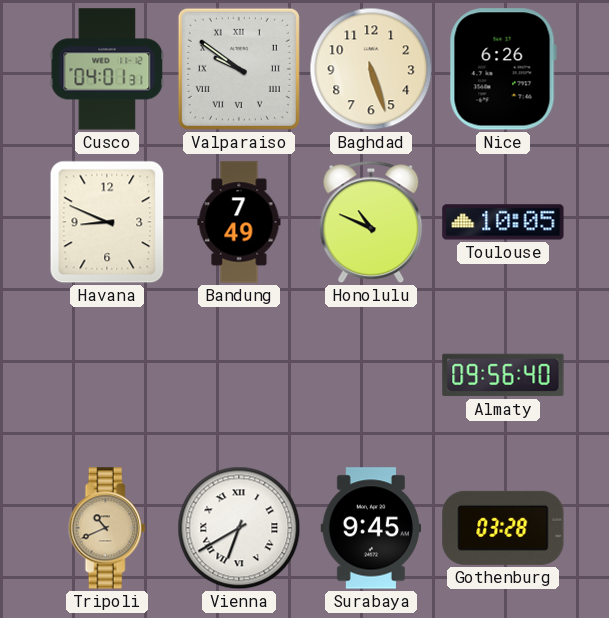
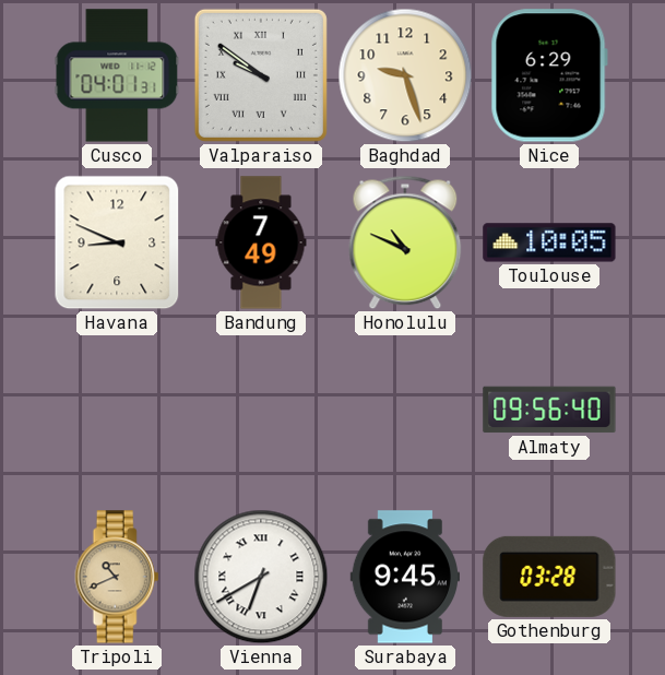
Baghdad: 5:27 -> 9:27 (405, 75)
Nice: 6:26 -> 6:29 (549, 75)
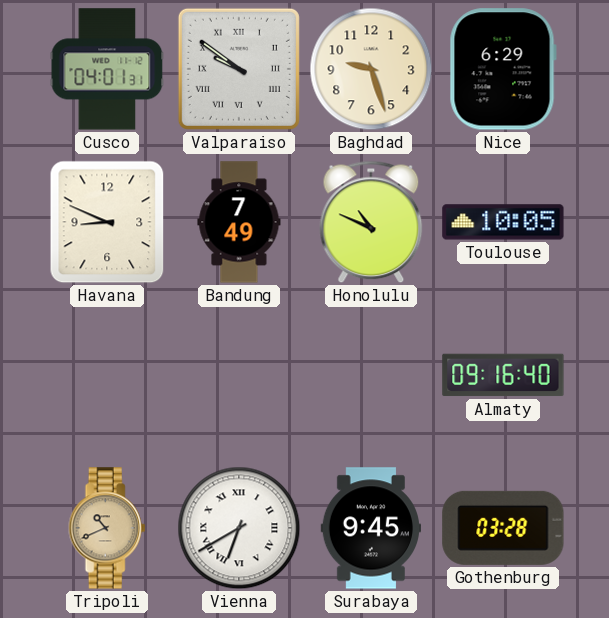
Almaty: 09:56 -> 09:16 (503, 375)
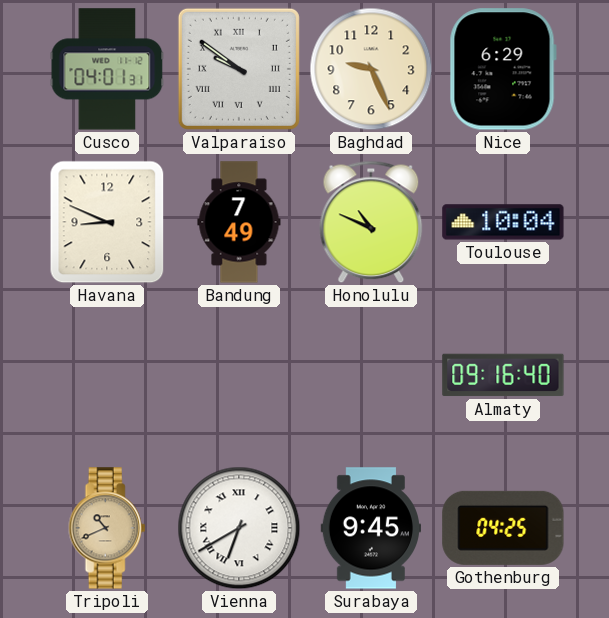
Baghdad: 9:27 -> 9:26 (371, 69)
Toulouse: 10:05 -> 10:04 (503, 222)
Gothenburg: 03:28 -> 04:25 (503, 528)
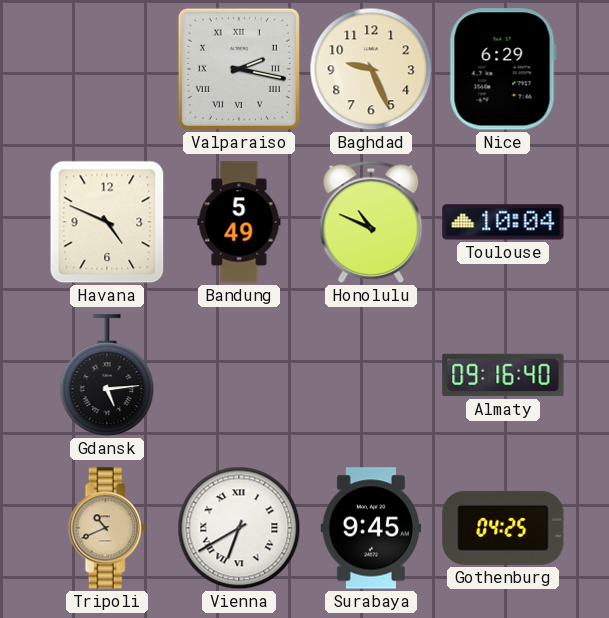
Cusco: 04:01 -> none (107, 69)
Valparaiso: 9:51 -> 2:17 (239, 69)
Havana: 8:49 -> 4:49 (107, 222)
Bandung: 7:49 -> 5:49 (239, 222)
Gdansk: none -> 5:14 (107, 376)
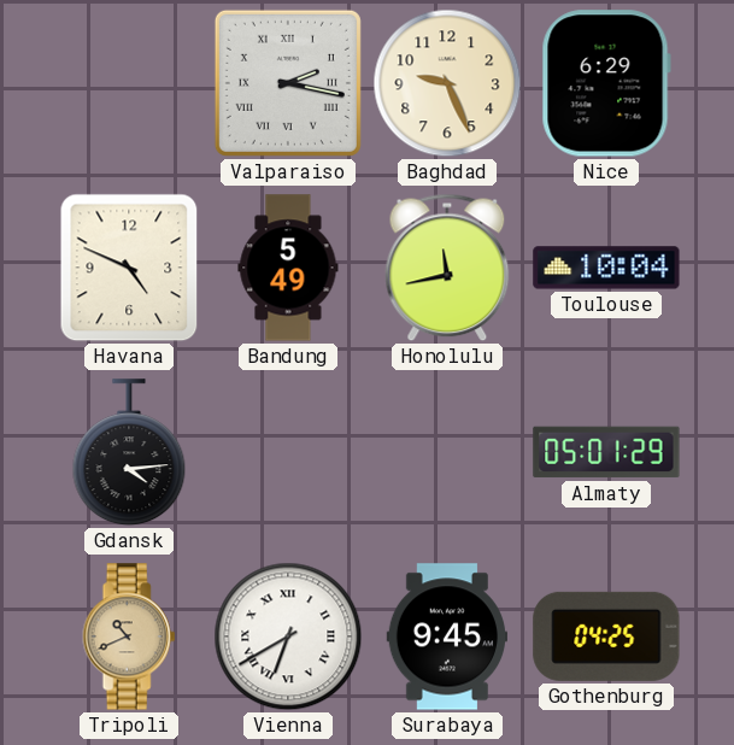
Honolulu: 10:49 -> 11:43 (447, 268)
Gdansk: 5:14 -> 4:14 (129, 453)
Almaty: 09:16 -> 05:01 (606, 452)
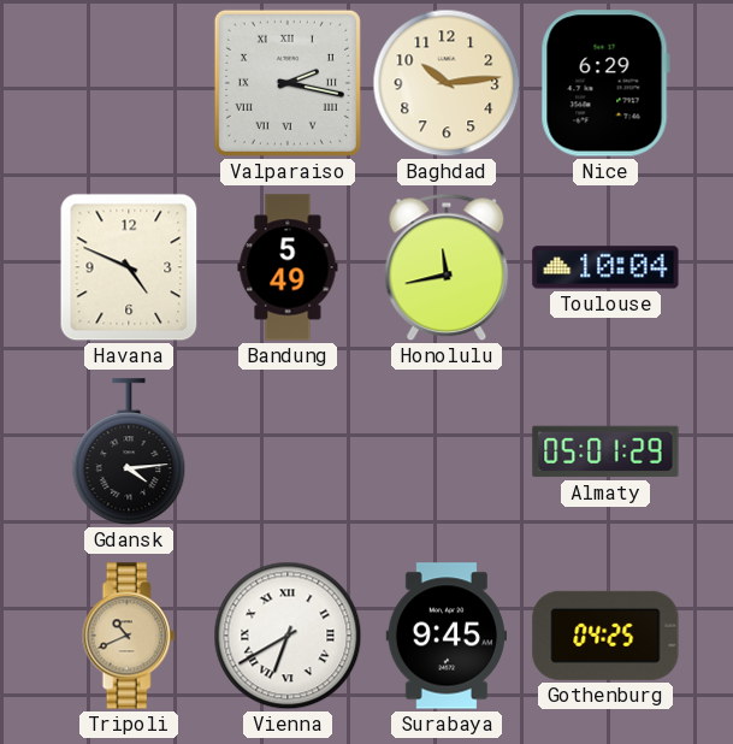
Baghdad: 9:26 -> 10:14 (447, 83)
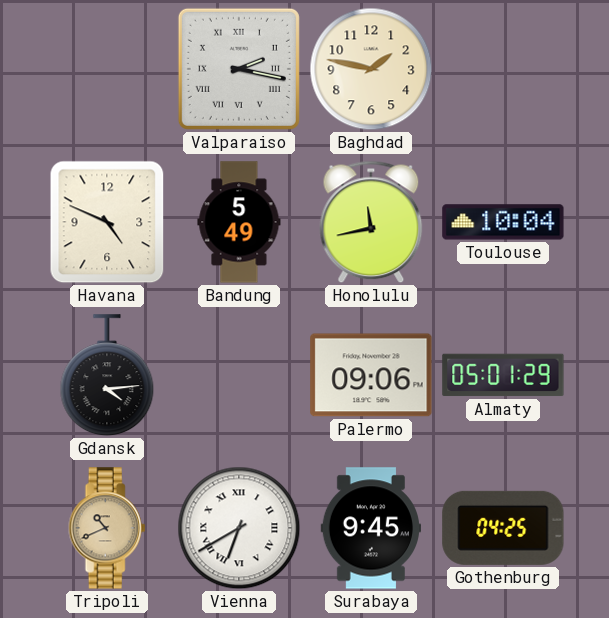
Baghdad: 10:14 -> 1:47 (371, 69)
Nice: 6:29 -> none (605, 83)
Palermo: none -> 09:06 (371, 375)
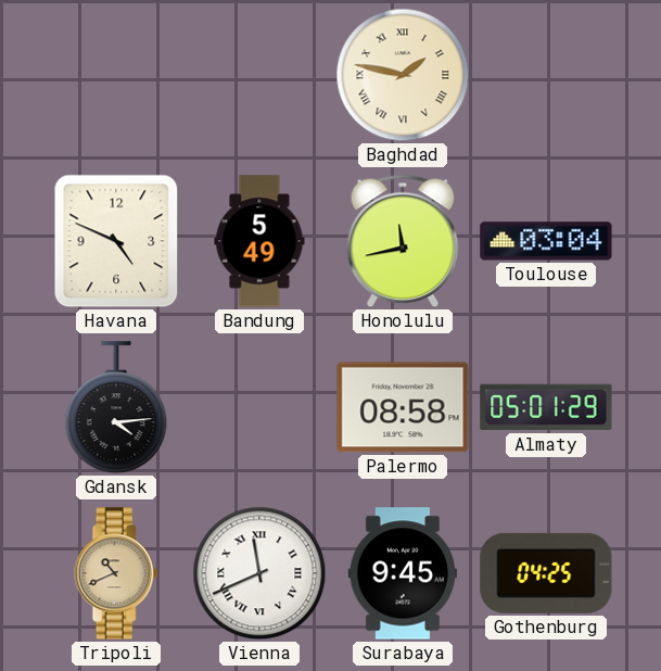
Valparaiso: 2:17 -> none (239, 69)
Baghdad numerals: Arabic -> Roman (403, 75)
Toulouse: 10:04 -> 03:04 (546, 241)
Palermo: 09:06 -> 08:58 (403, 407)
Vienna: 6:40 -> 11:41 (259, 573)
